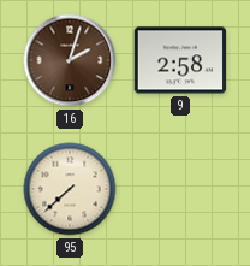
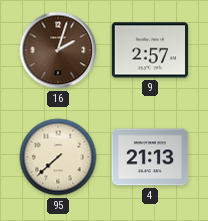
9: 2:58 -> 2:57 (150, 50)
4: none -> 21:13 (150, 157)
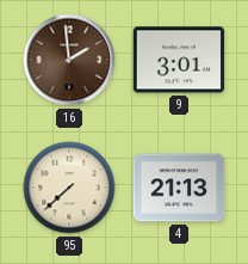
16: 2:03 -> 1:59 (69, 60)
9: 2:57 -> 3:01 (179, 60)
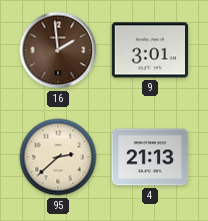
95: 7:38 -> 2:38 (58, 157)
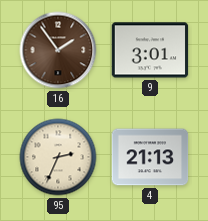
16: 1:59 -> 1:54 (58, 50)
95: 2:38 -> 2:34 (58, 157)
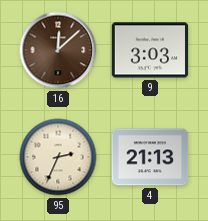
16: 1:54 -> 12:08 (58, 50)
9: 3:01 -> 3:03 (150, 50)
